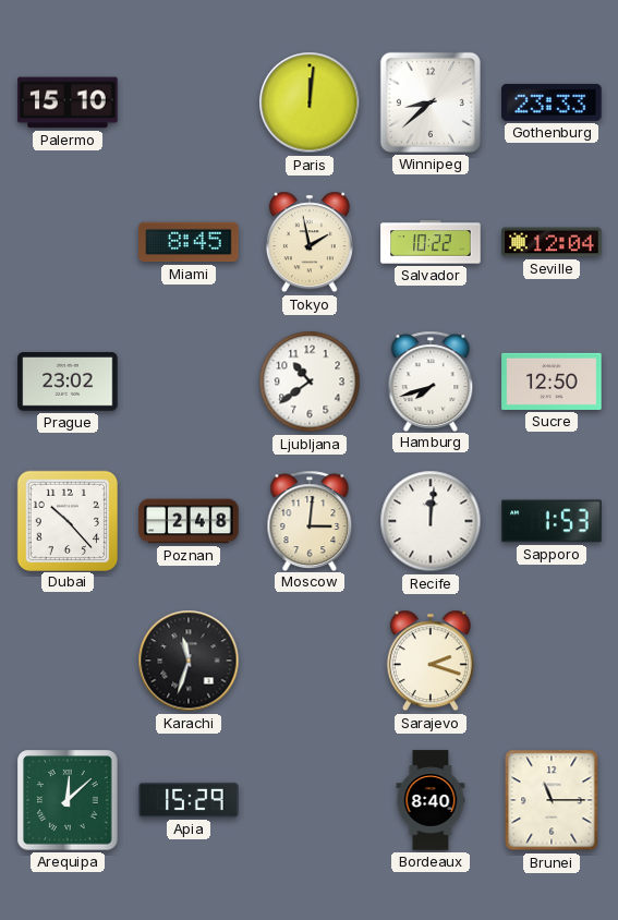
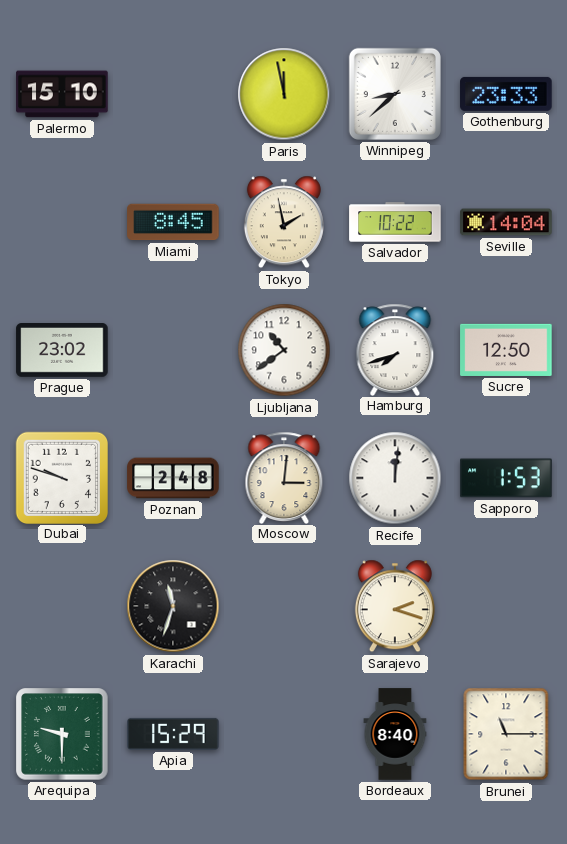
Paris: 12:01 -> 11:58 (284, 94)
Seville: 12:04 -> 14:04 (506, 222)
Dubai: 10:23 -> 9:48 (61, 477)
Arequipa: 12:08 -> 9:30 (62, 734)
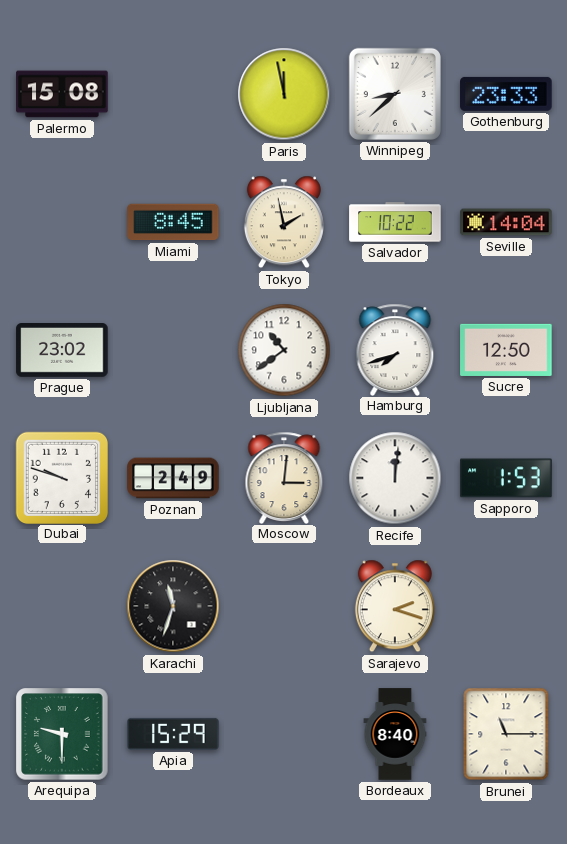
Palermo: 15:10 -> 15:08 (62, 94)
Poznan: 2:48 -> 2:49 (173, 478)
